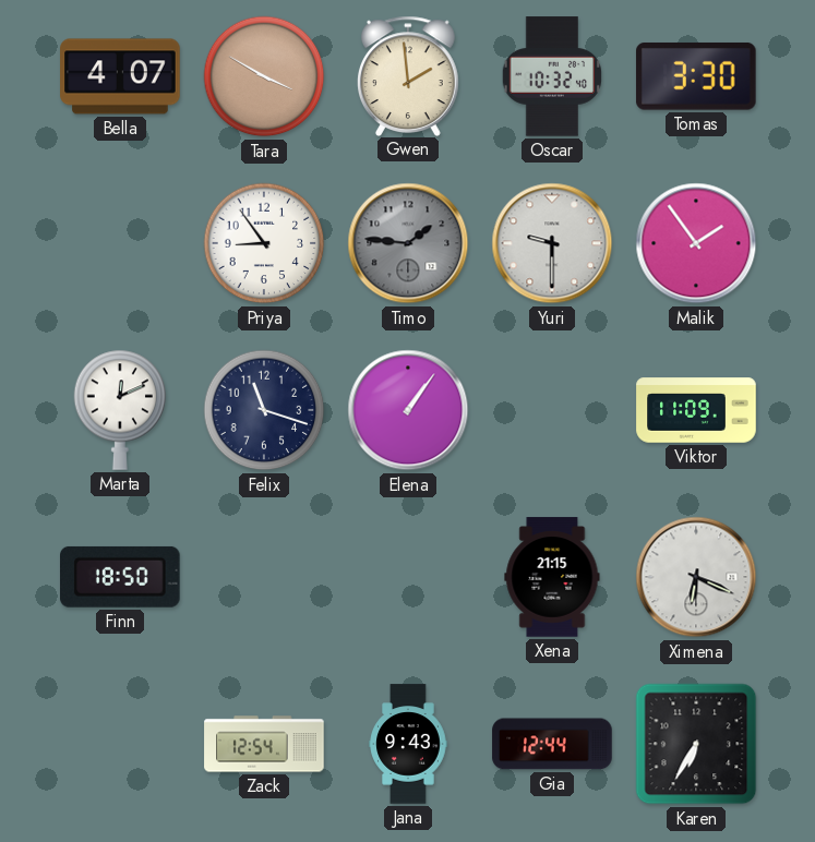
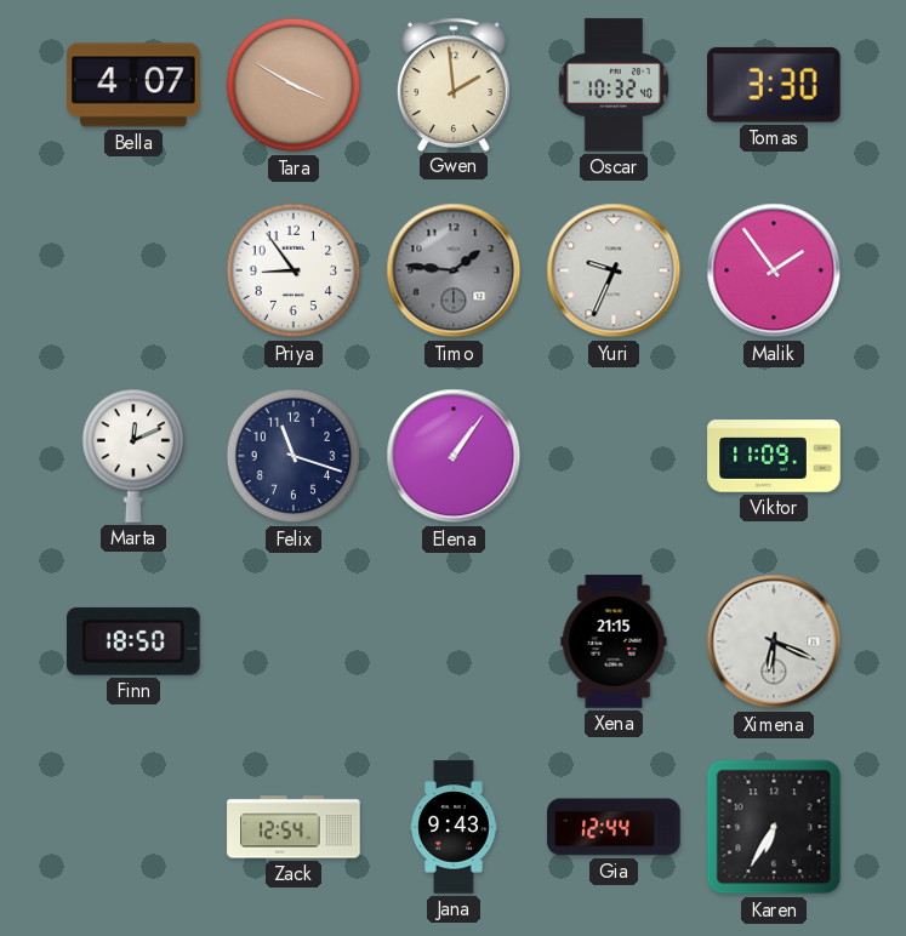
Yuri: 9:30 -> 9:34 (614, 270)
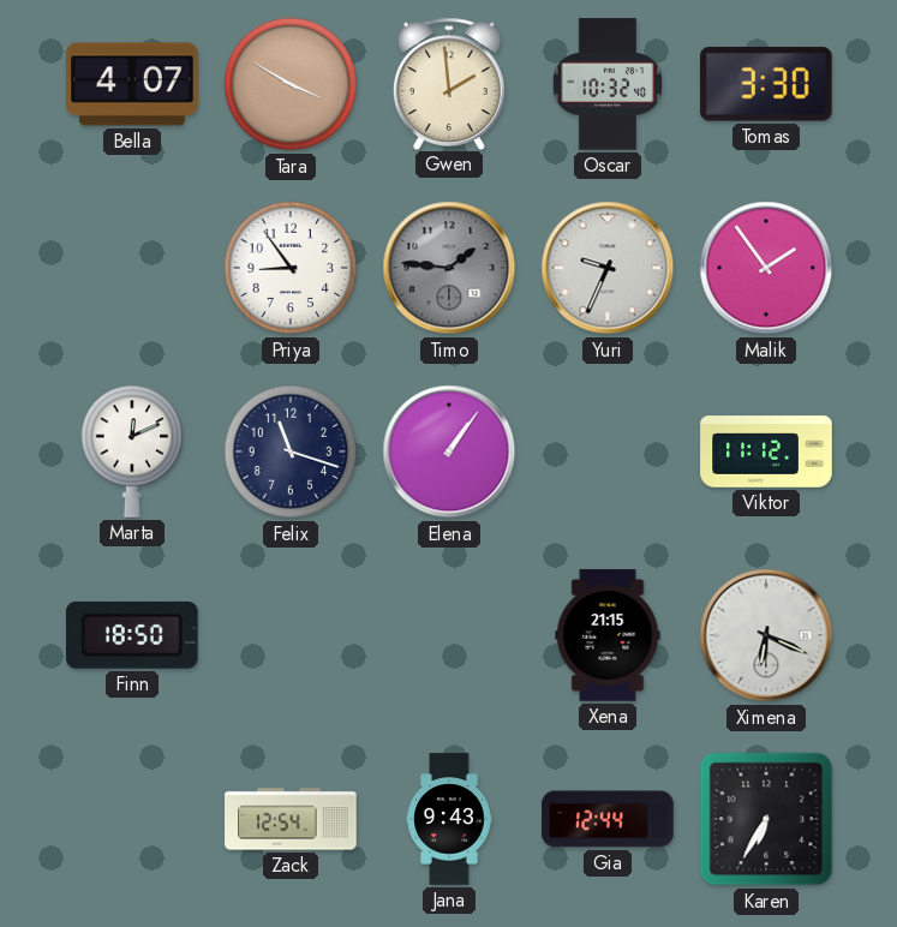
Viktor: 11:09 -> 11:12 (766, 451)
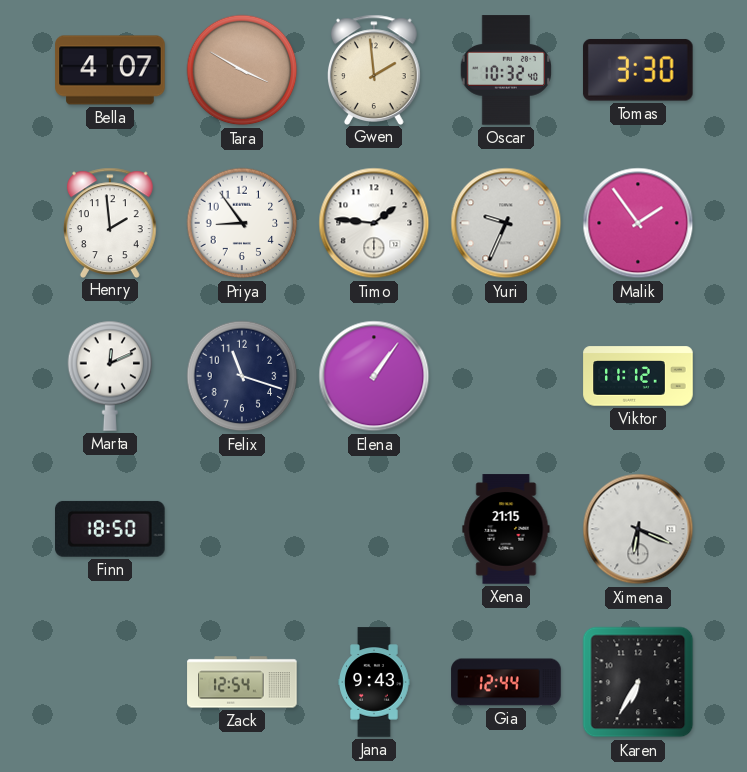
Henry: none -> 1:59 (110, 222)
Timo dial: grey -> white (374, 223)
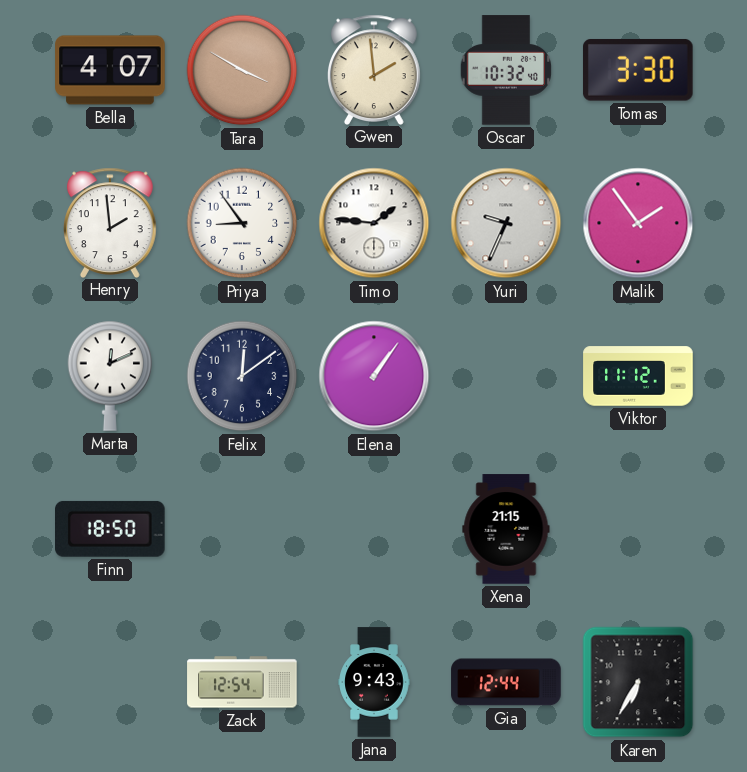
Felix: 11:18 -> 12:09 (242, 376)
Ximena: 6:19 -> none (638, 529)
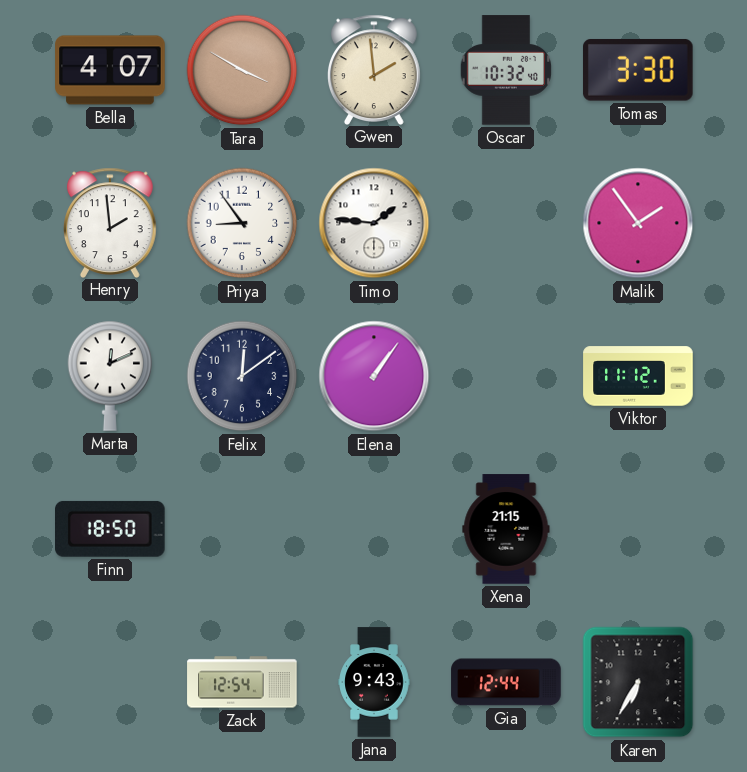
Yuri: 9:34 -> none (506, 223)
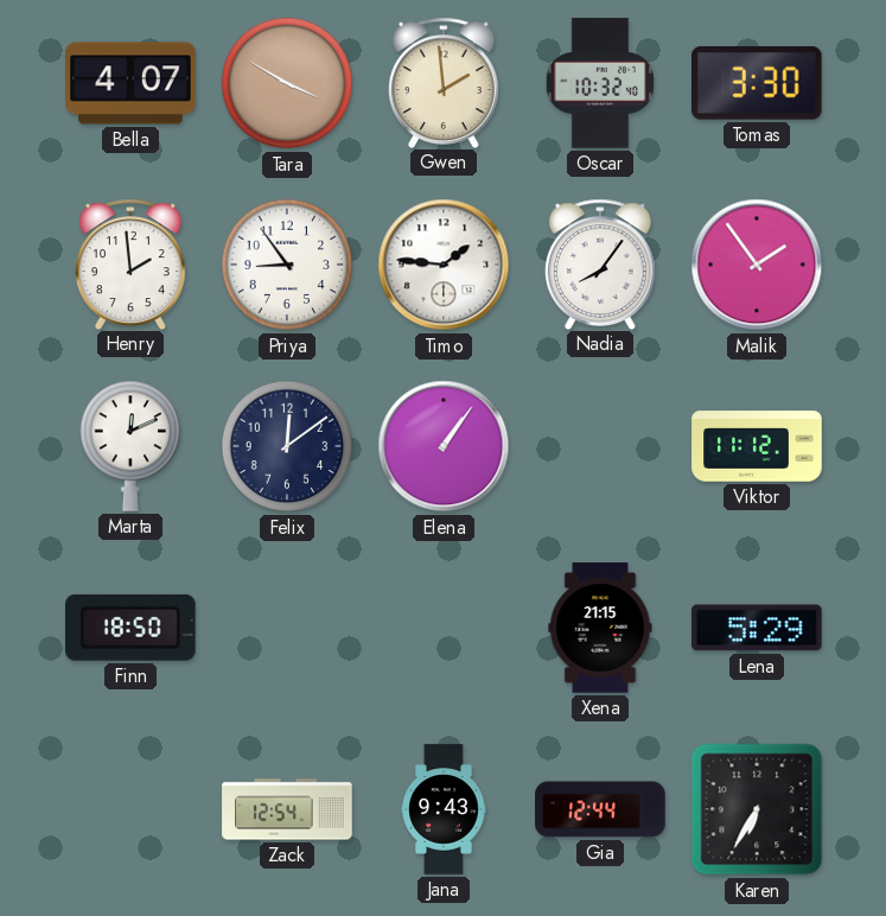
Nadia: none -> 8:06 (600, 263)
Lena: none -> 5:29 (758, 628)
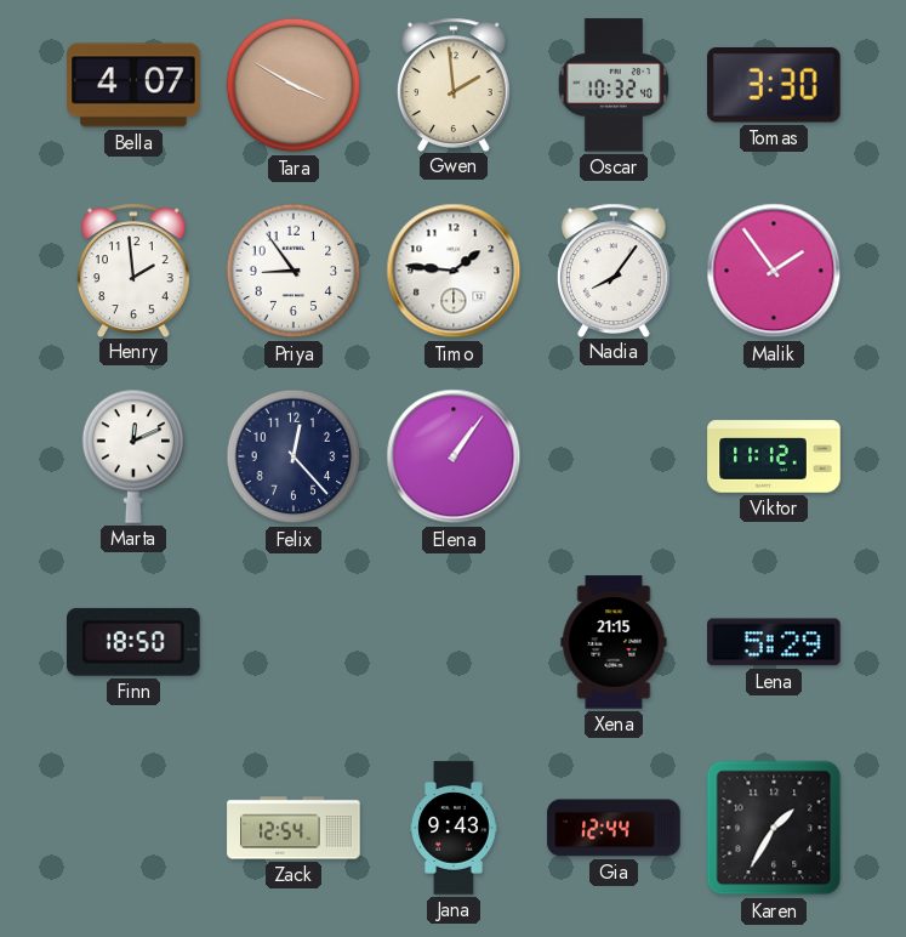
Felix: 12:09 -> 12:23 (294, 456)
Karen: 6:35 -> 1:35 (774, 828)
